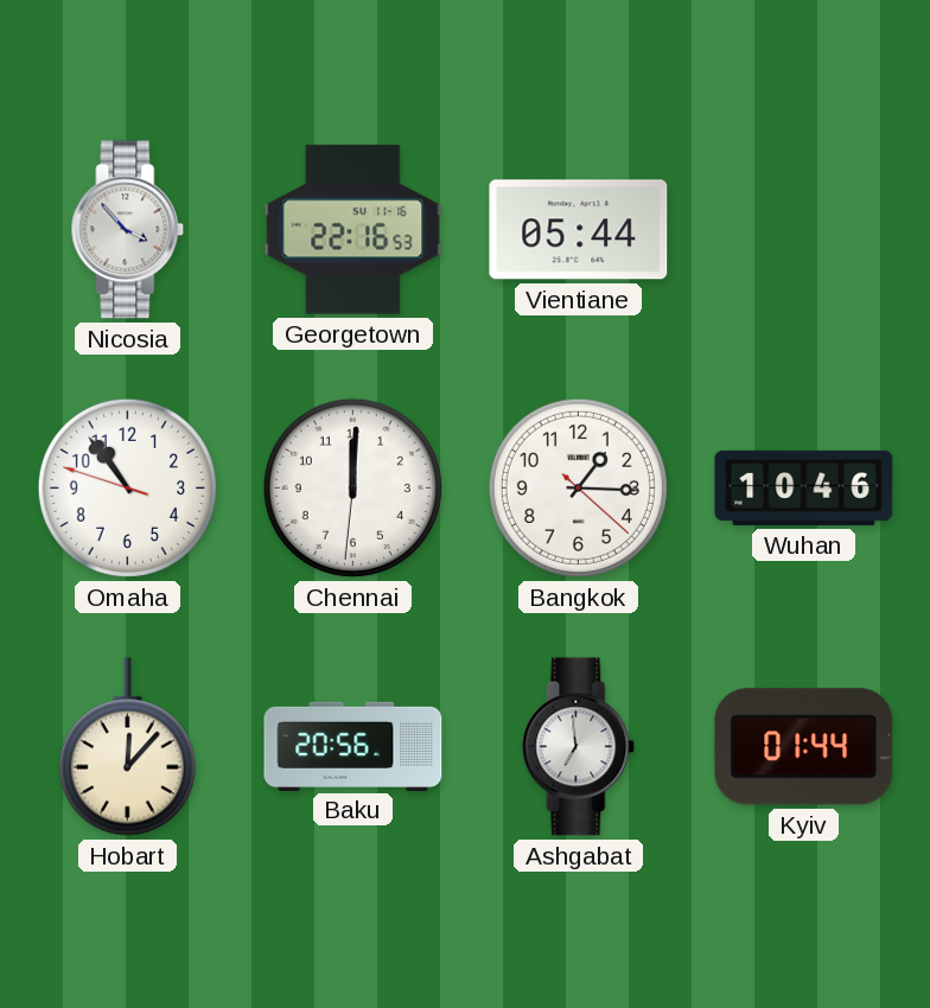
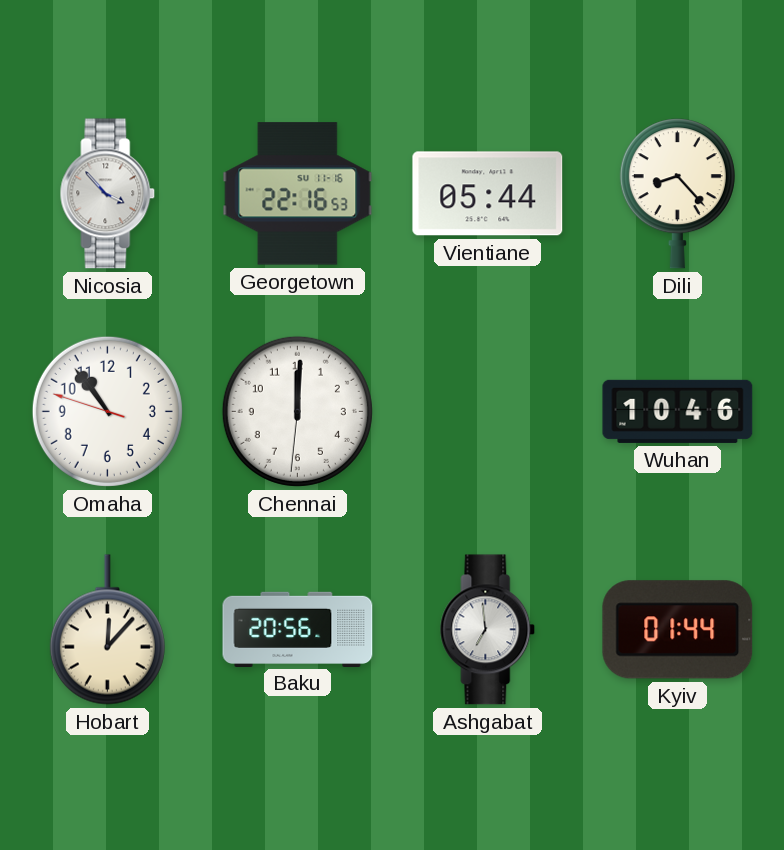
Dili: none -> 8:23 (677, 194)
Bangkok: 1:15 -> none (578, 487)
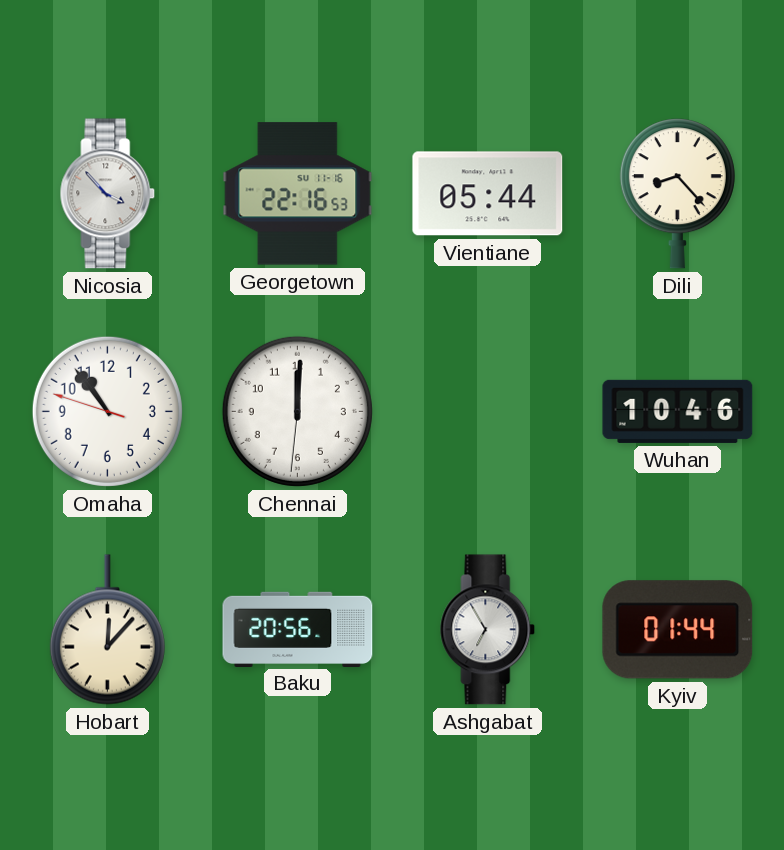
Ashgabat: 6:59 -> 6:55 (488, 630)
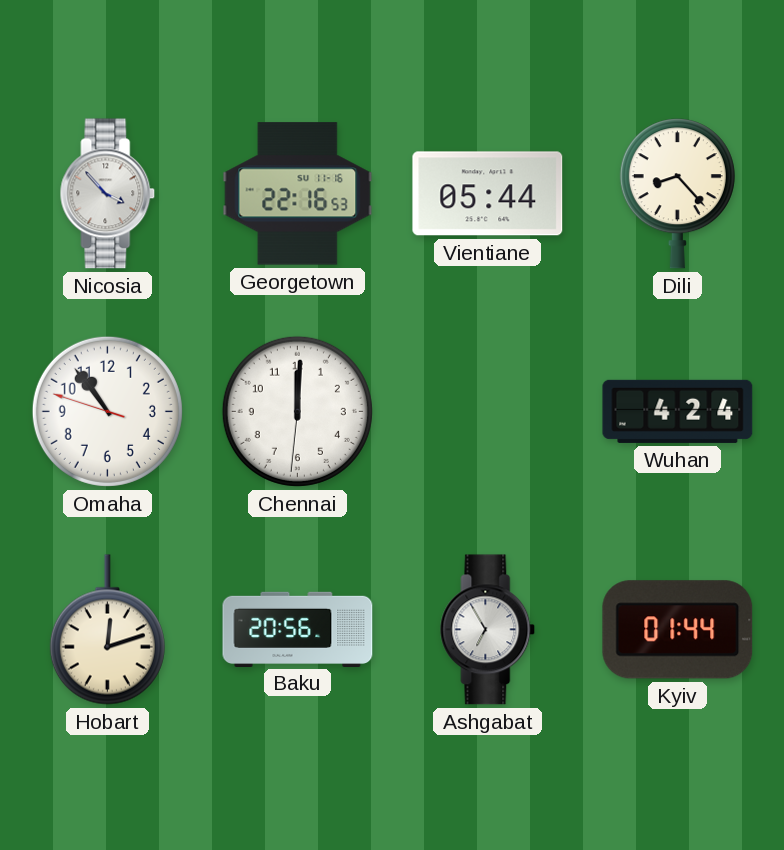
Wuhan: 10:46 -> 4:24 (678, 411)
Hobart: 12:07 -> 12:12 (107, 630)
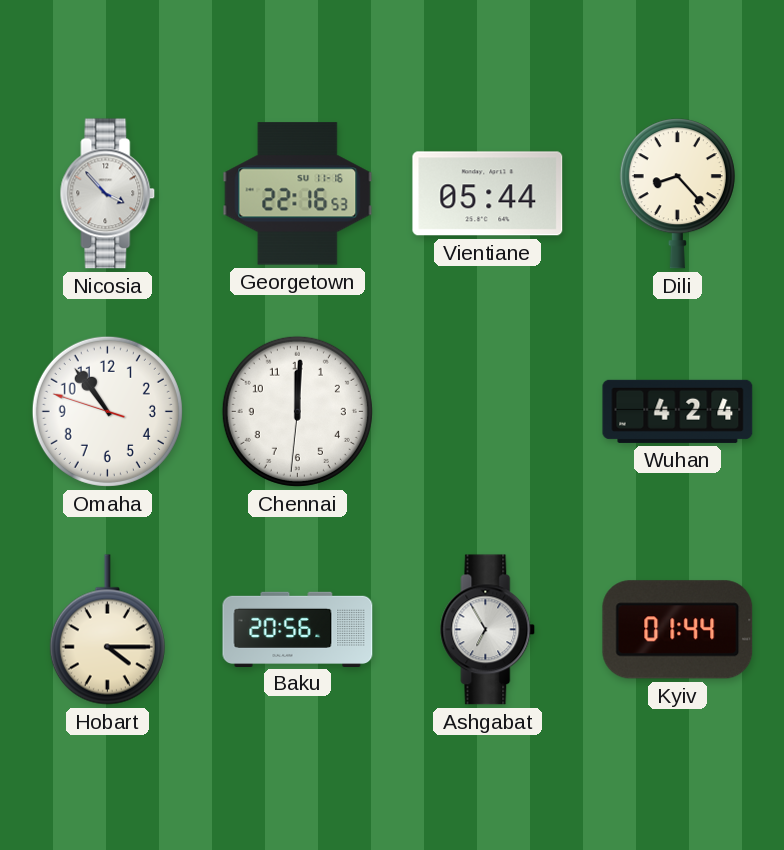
Hobart: 12:12 -> 4:15 (107, 630)
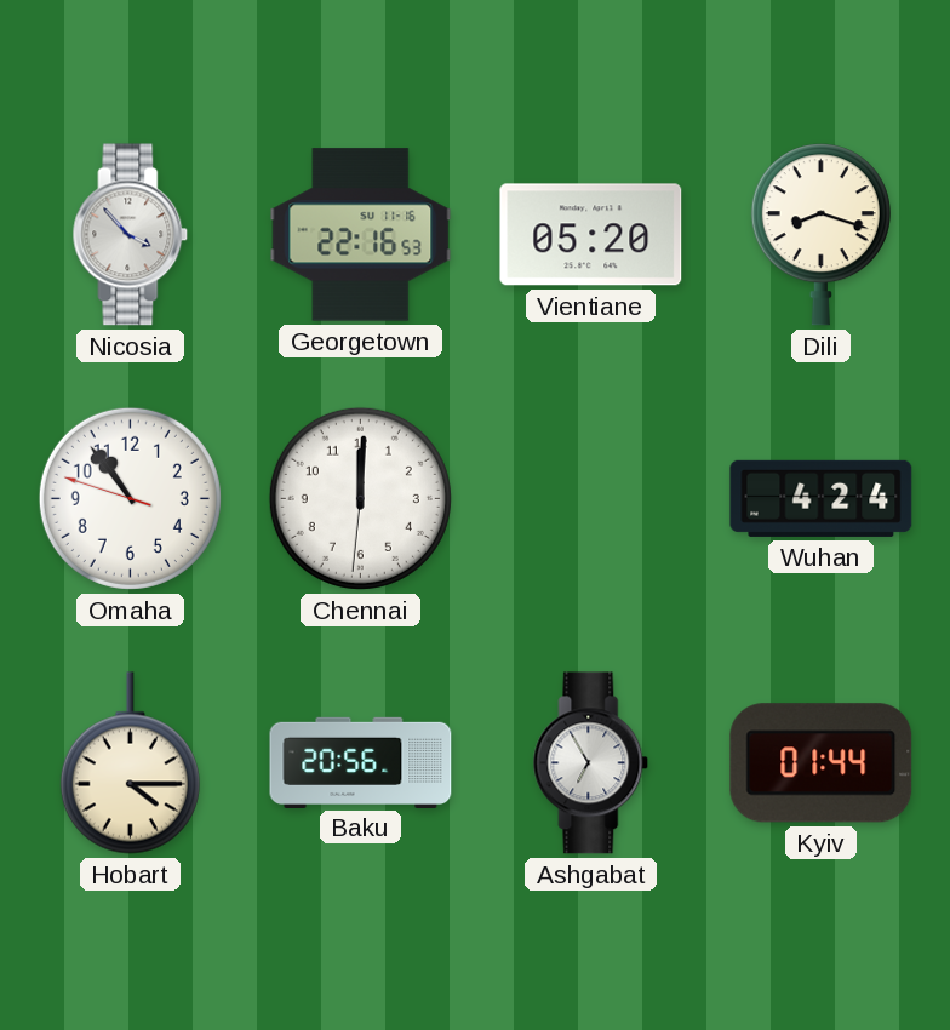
Vientiane: 05:44 -> 05:20 (591, 235)
Dili: 8:23 -> 8:18 (820, 235)
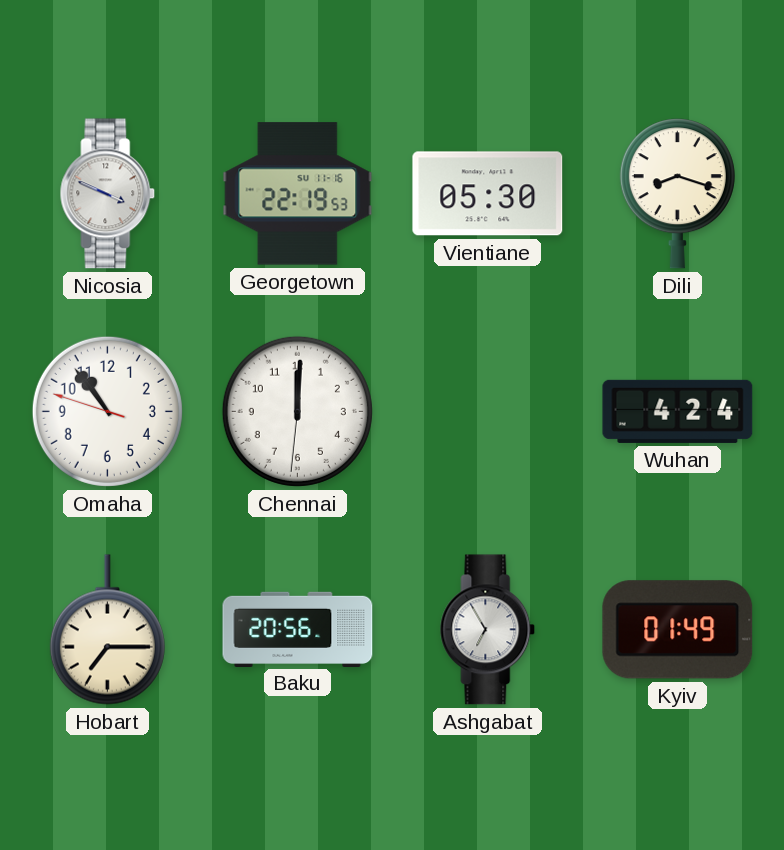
Nicosia: 3:53 -> 3:49 (108, 194)
Georgetown: 22:16 -> 22:19 (298, 194)
Vientiane: 05:20 -> 05:30 (488, 194)
Hobart: 4:15 -> 7:15 (107, 630)
Kyiv: 01:44 -> 01:49 (678, 630)
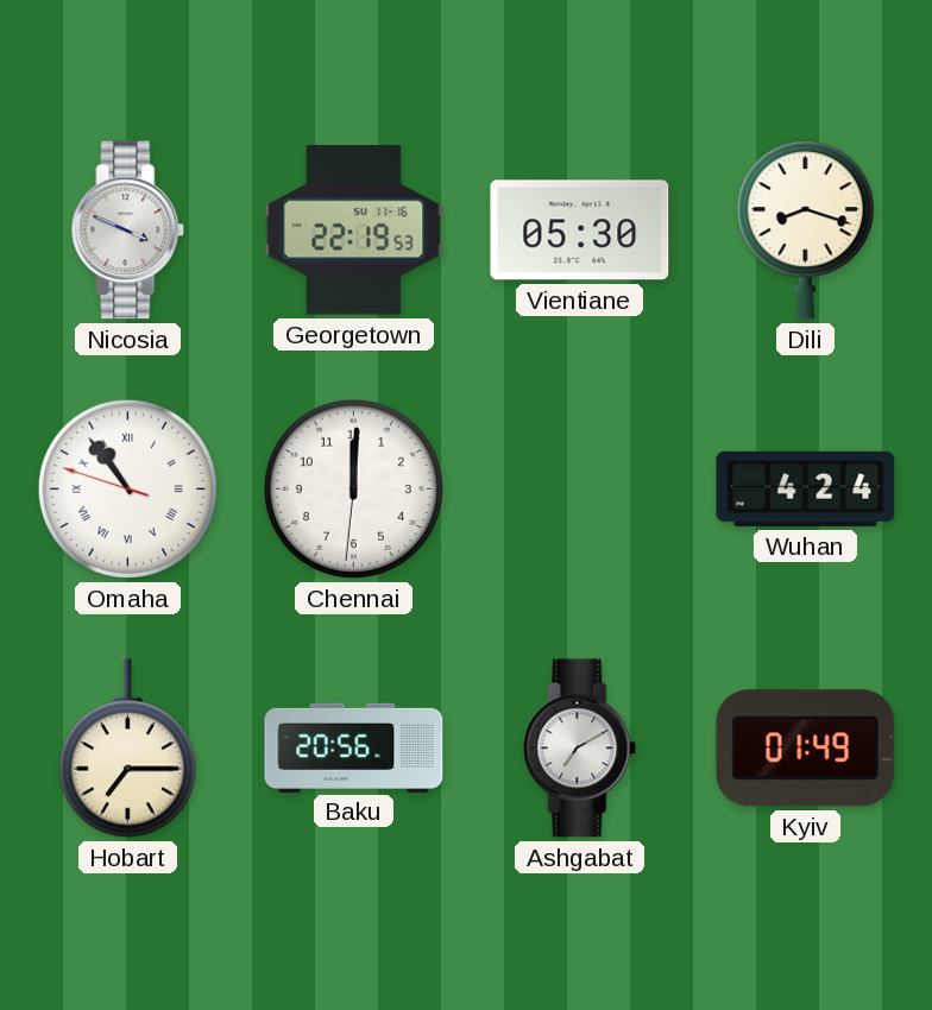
Omaha numerals: Arabic -> Roman (127, 488)
Ashgabat: 6:55 -> 7:10 (580, 749)
